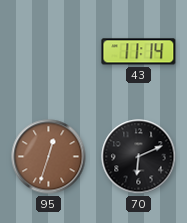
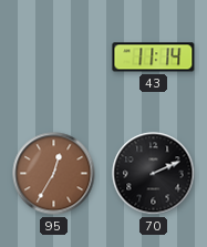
95: 12:33 -> 12:35 (54, 174)
70: 6:11 -> 2:11 (154, 174)
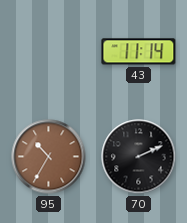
95: 12:35 -> 10:35 (49, 157)
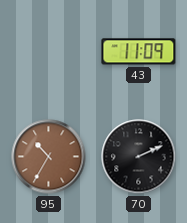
43: 11:14 -> 11:09 (139, 52)
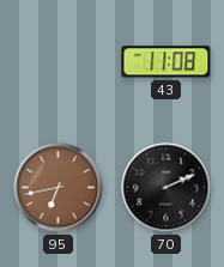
43: 11:09 -> 11:08 (167, 62)
95: 10:35 -> 6:43 (59, 188)
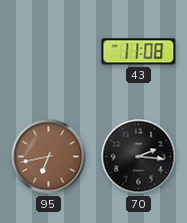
70: 2:11 -> 2:16 (139, 157)
